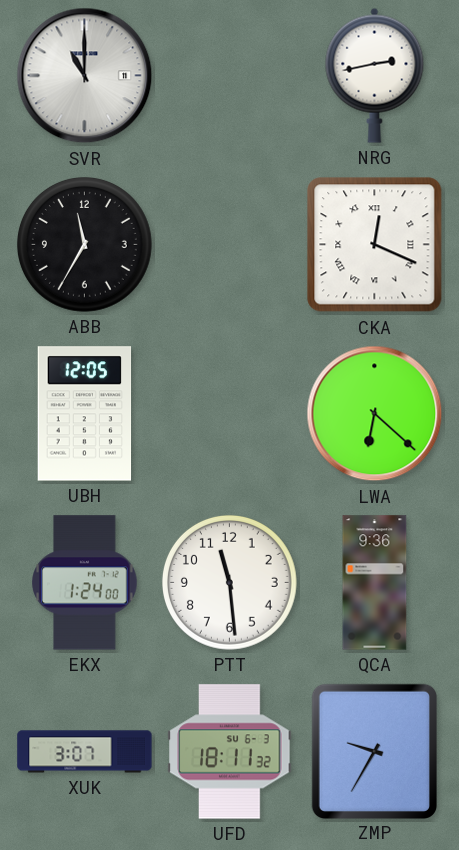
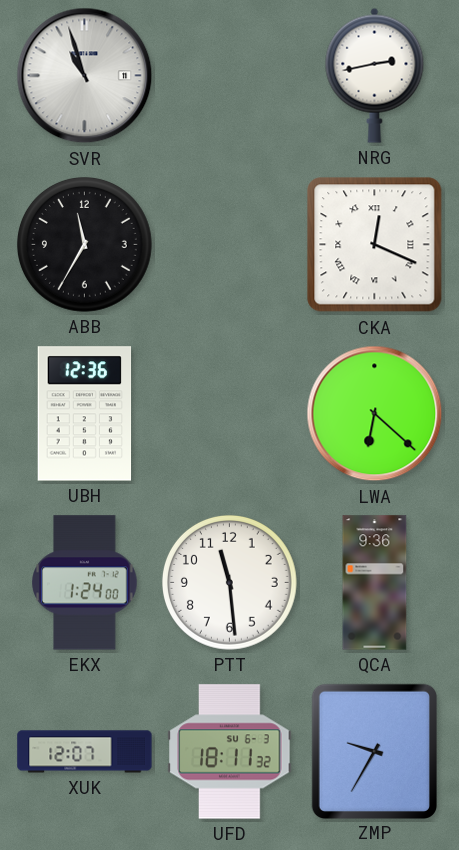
SVR: 11:00 -> 10:57 (85, 76)
UBH: 12:05 -> 12:36 (85, 414)
XUK: 3:07 -> 12:07 (85, 752)
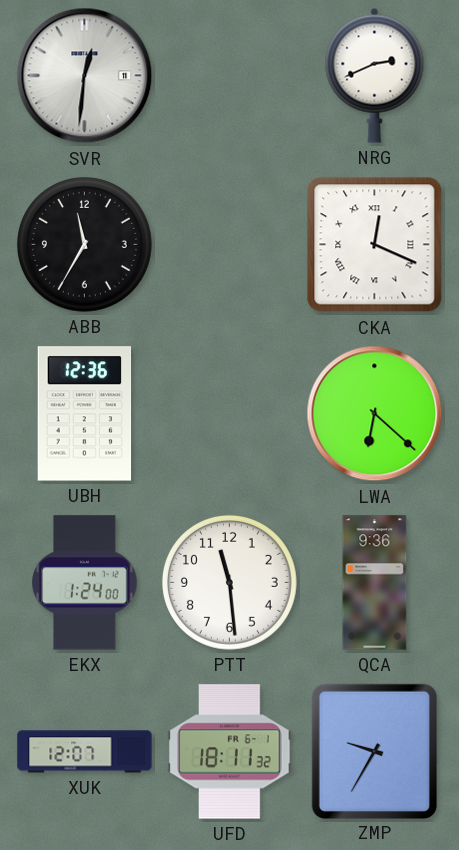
SVR: 10:57 -> 12:31 (85, 76)
NRG: 2:43 -> 2:41 (375, 75)
UFD date: SU 6-3 -> FR 6-1 (230, 752)
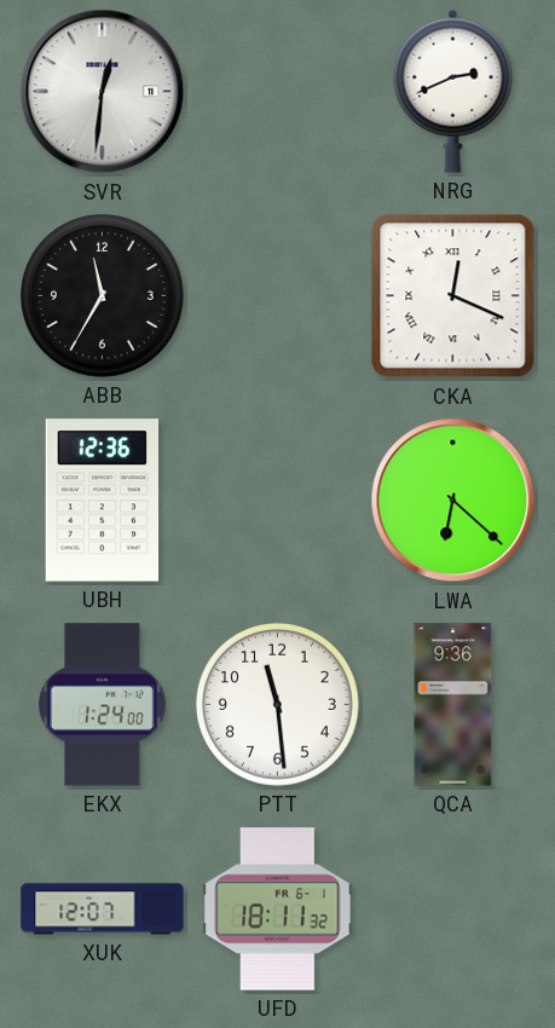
ZMP: 9:35 -> none (374, 751)
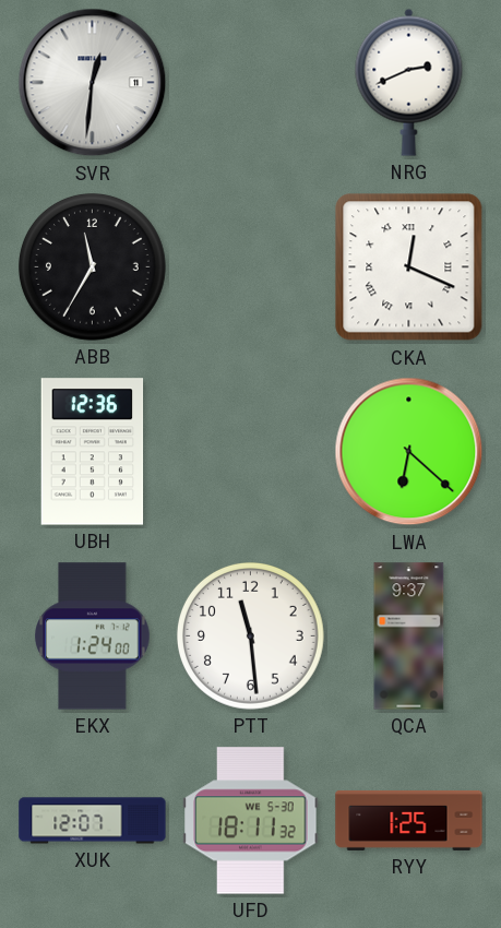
QCA: 9:36 -> 9:37 (409, 636)
UFD date: FR 6-1 -> WE 5-30 (251, 821)
RYY: none -> 1:25 (409, 820)
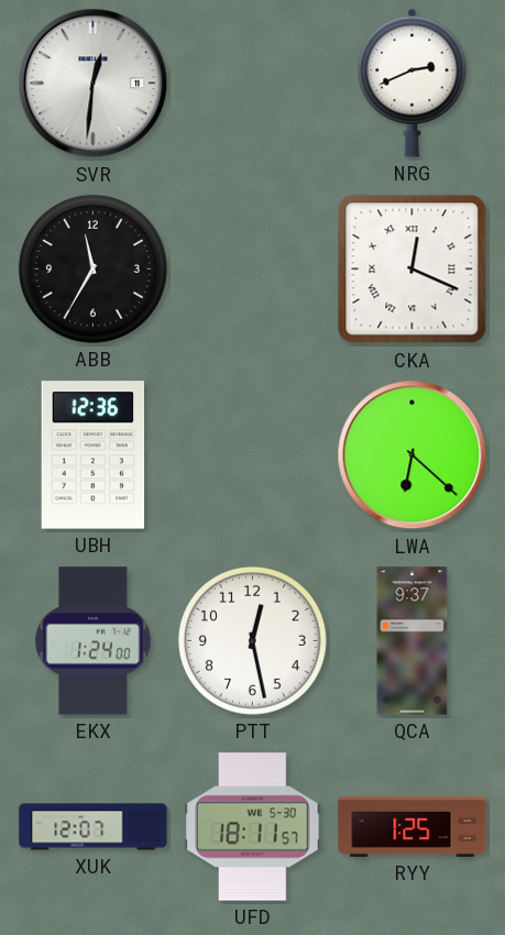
PTT: 11:29 -> 12:28 (252, 640)
UFD: 18:11:32 -> 18:11:57 (253, 827)
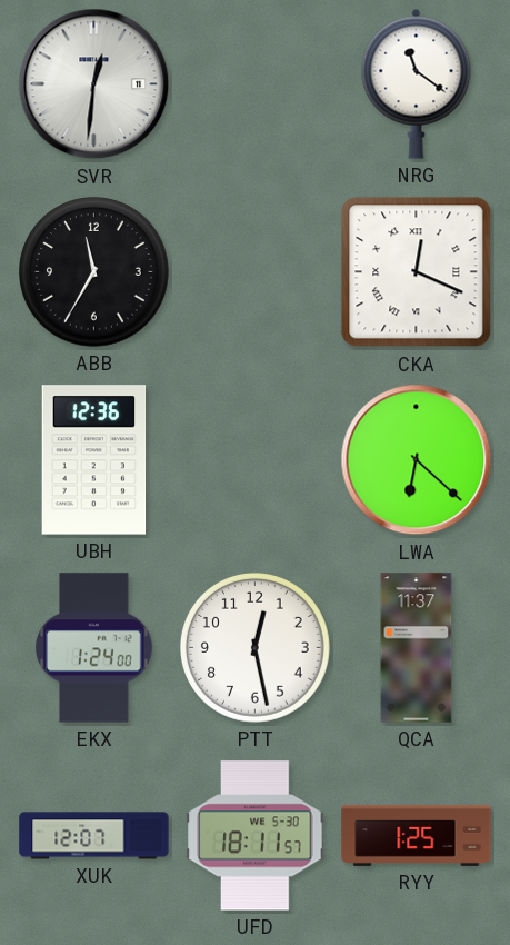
NRG: 2:41 -> 11:21 (417, 83)
QCA: 9:37 -> 11:37 (417, 648)
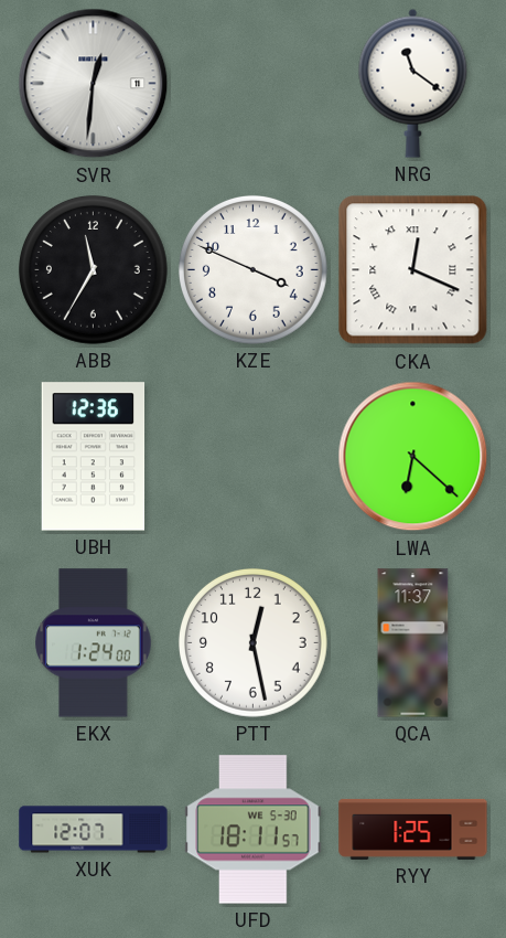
KZE: none -> 3:49 (252, 269)
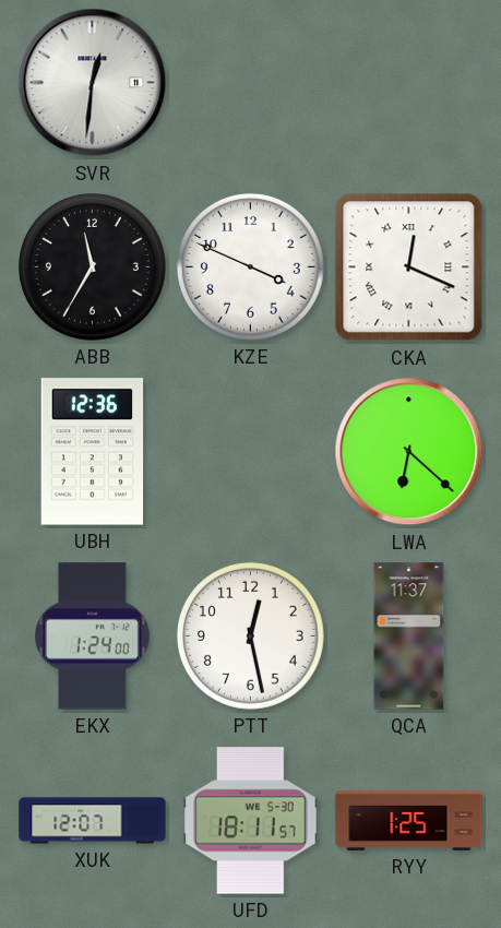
NRG: 11:21 -> none (413, 83)
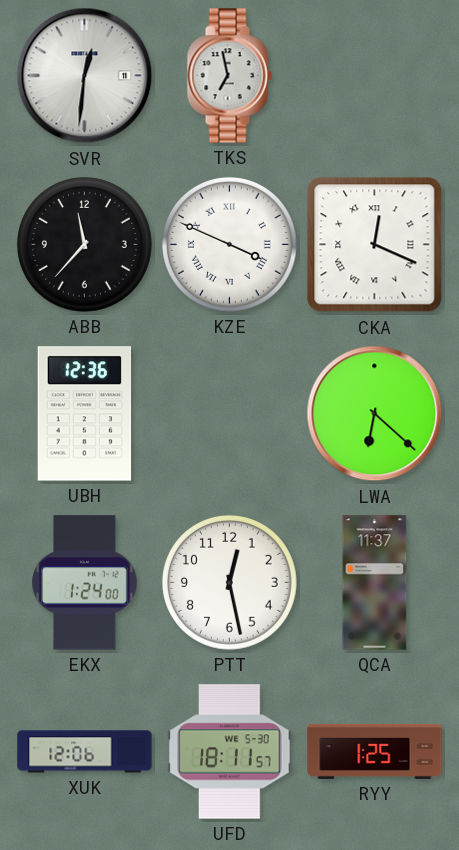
TKS: none -> 6:58 (229, 76)
ABB: 11:35 -> 11:37 (84, 244)
KZE numerals: Arabic -> Roman (229, 244)
XUK: 12:07 -> 12:06 (85, 752)
